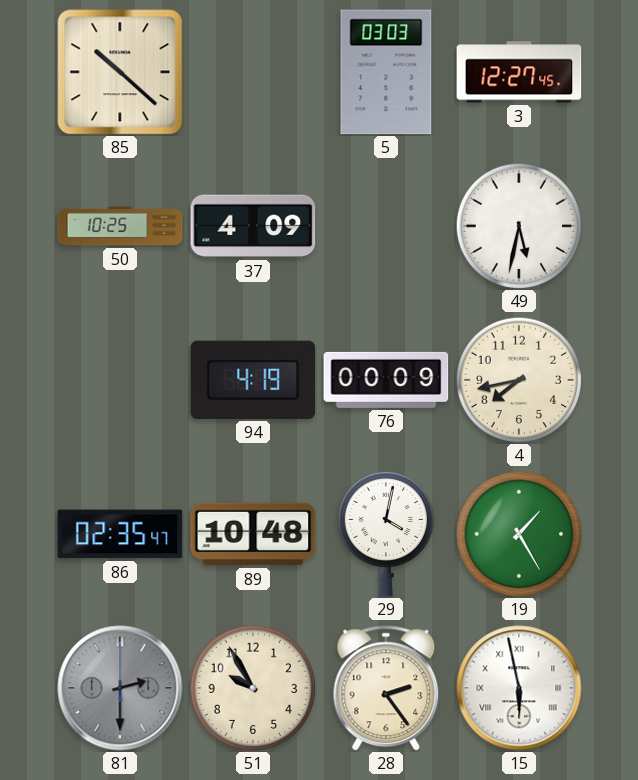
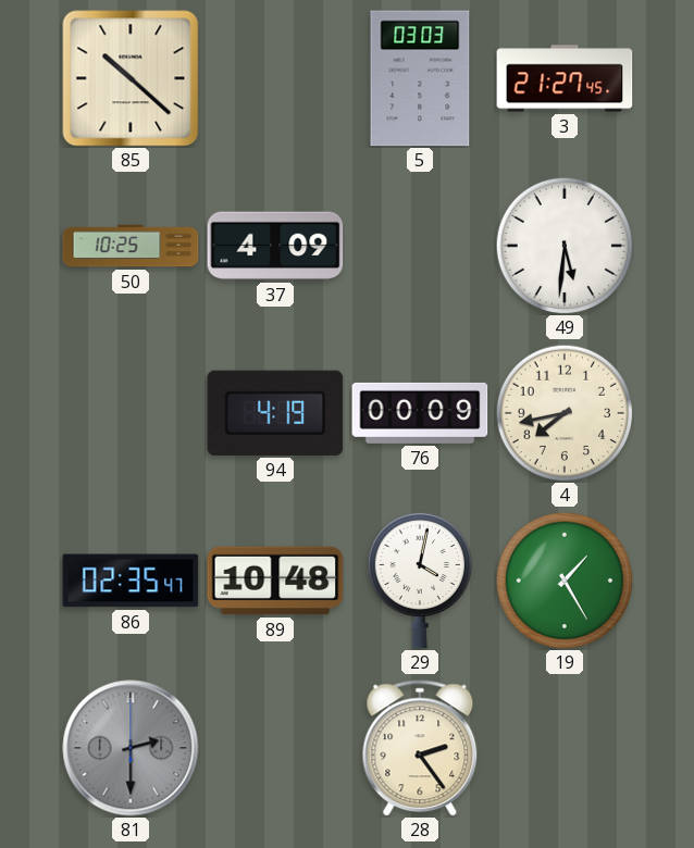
3: 12:27 -> 21:27 (565, 78)
49: 5:32 -> 5:31 (565, 246)
51: 9:55 -> none (253, 688)
15: 5:58 -> none (519, 688)
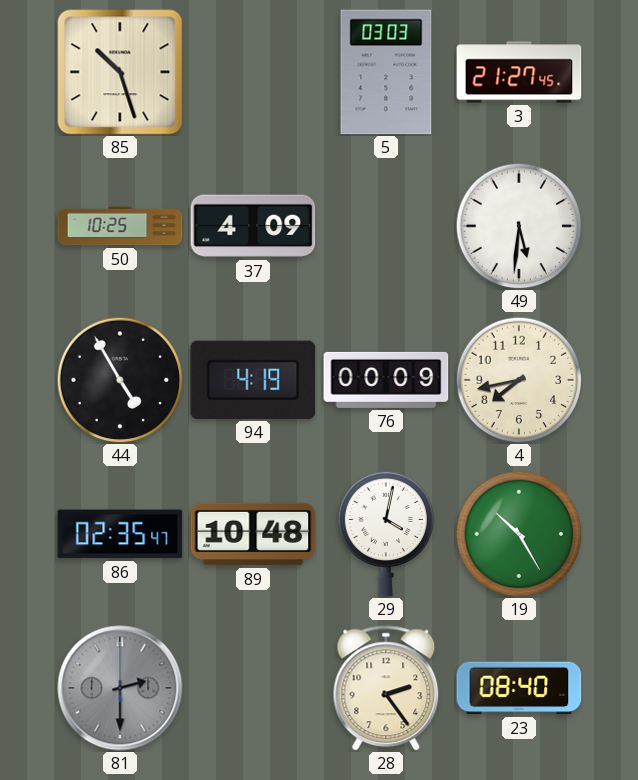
85: 10:22 -> 10:27 (120, 72)
44: none -> 4:55 (120, 380)
19: 1:25 -> 10:25 (519, 534)
23: none -> 08:40 (519, 688)
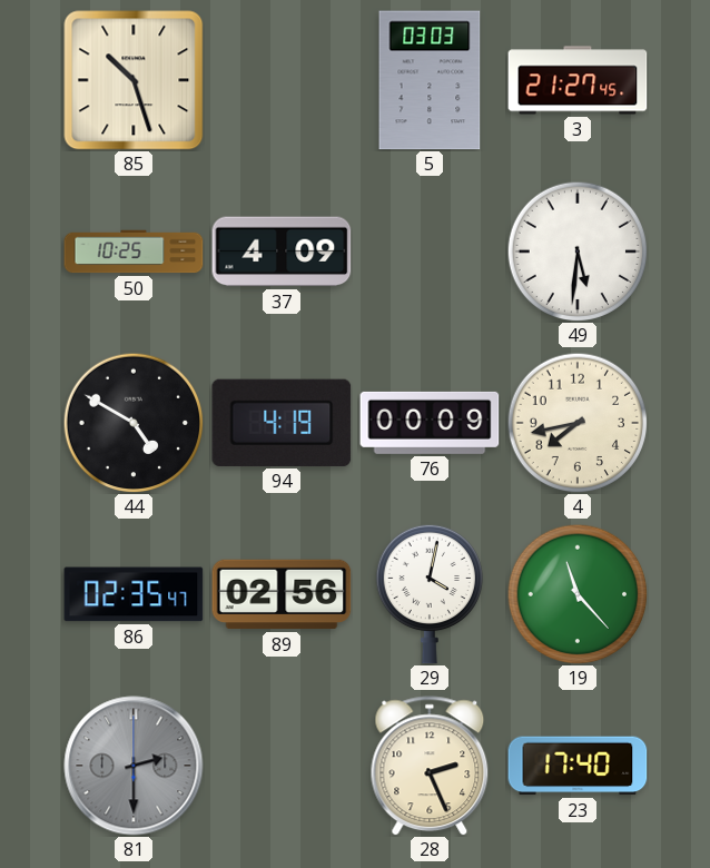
44: 4:55 -> 4:50 (134, 423)
89: 10:48 -> 02:56 (282, 594)
19: 10:25 -> 11:23 (578, 594)
28: 2:24 -> 2:26 (430, 766)
23: 08:40 -> 17:40 (578, 766)
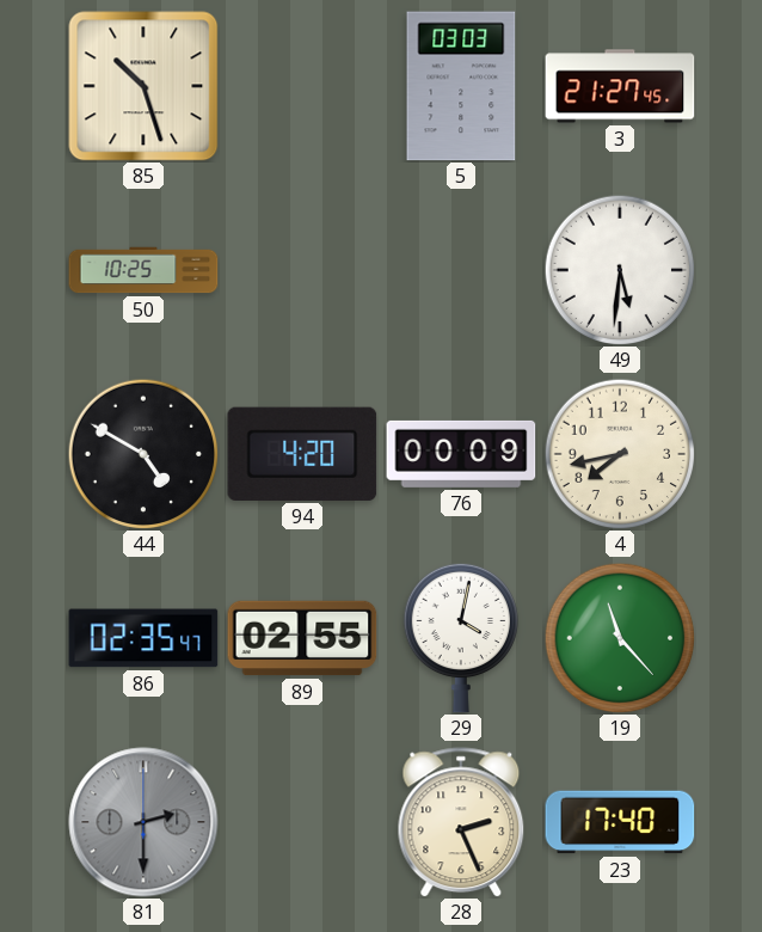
37: 4:09 -> none (282, 251)
94: 4:19 -> 4:20 (302, 454)
89: 02:56 -> 02:55 (302, 638)
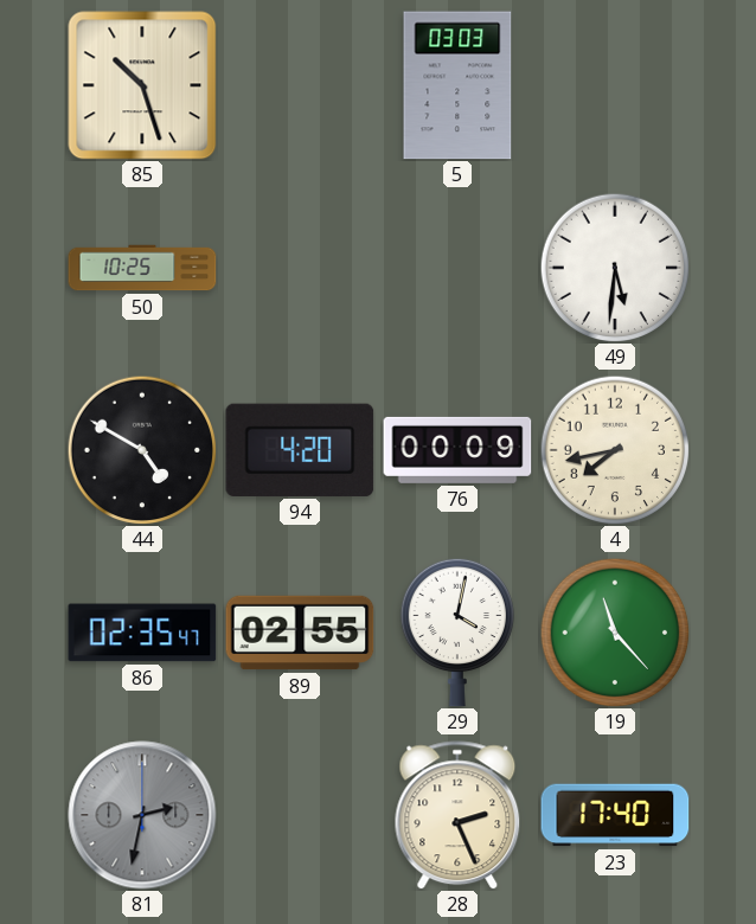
3: 21:27 -> none (620, 86)
81: 2:30 -> 2:32 (142, 815)
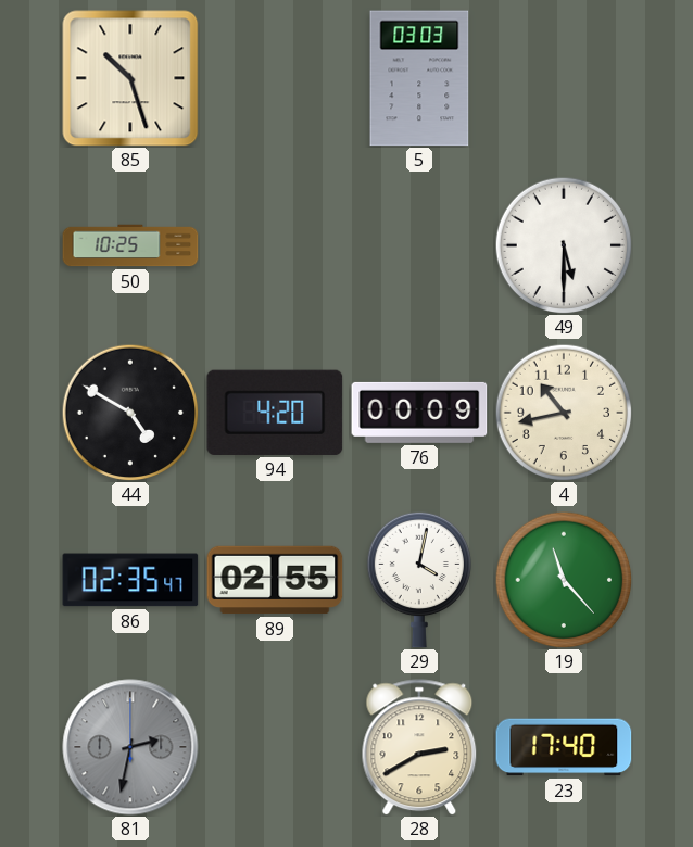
49: 5:31 -> 5:30 (564, 245)
4: 7:43 -> 10:43 (564, 413)
28: 2:26 -> 2:40 (419, 747)
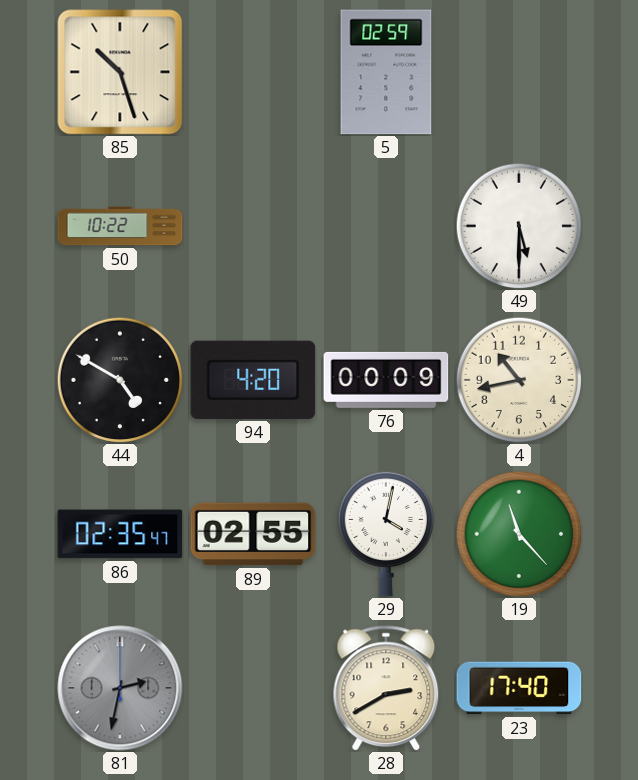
5: 03:03 -> 02:59 (386, 72)
50: 10:25 -> 10:22 (120, 226)
